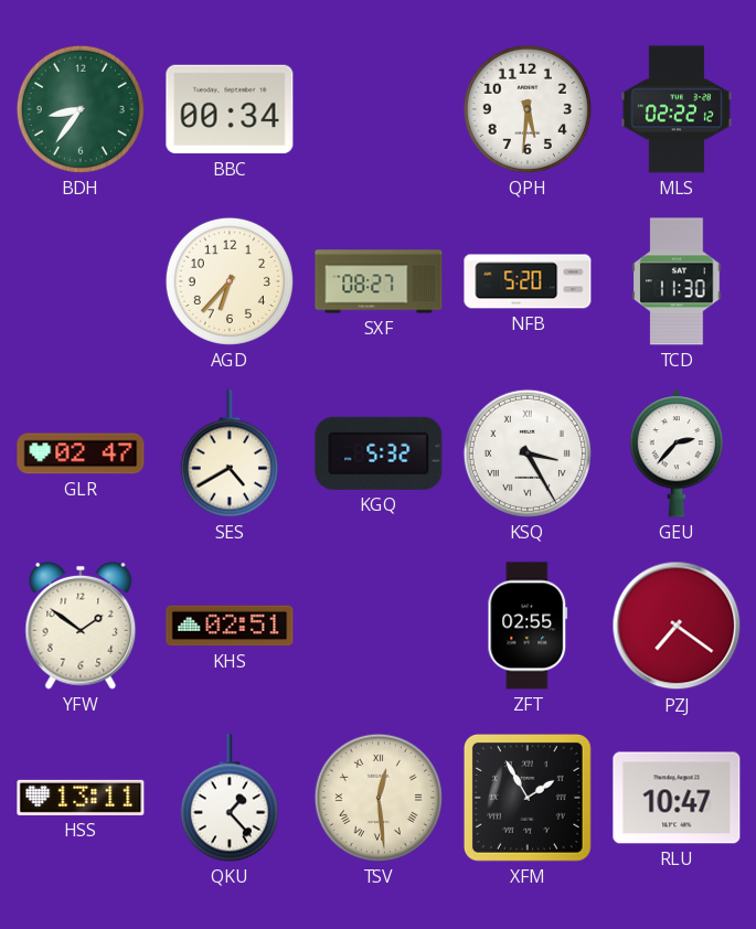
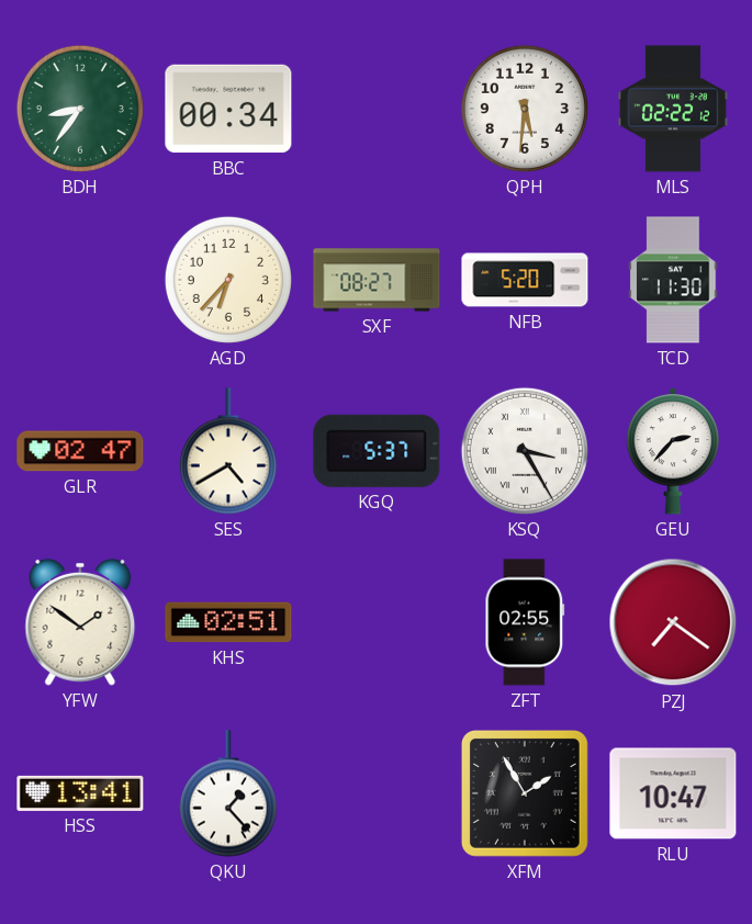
KGQ: 5:32 -> 5:37 (377, 451)
HSS: 13:11 -> 13:41 (80, 793)
TSV: 12:29 -> none (379, 798)
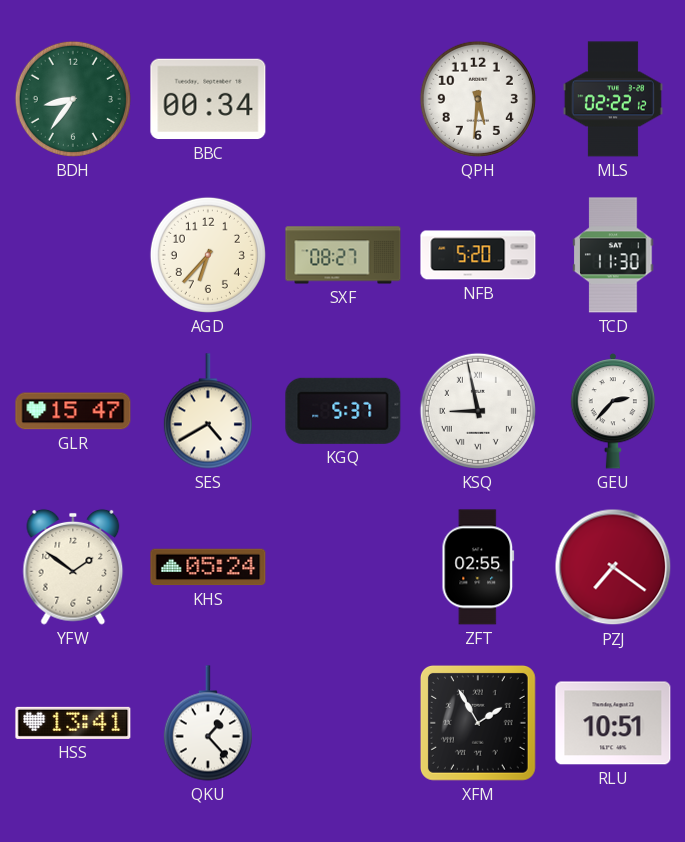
GLR: 02:47 -> 15:47 (73, 411)
KSQ: 3:25 -> 8:58 (478, 411)
KHS: 02:51 -> 05:24 (208, 567)
RLU: 10:47 -> 10:51 (613, 723)
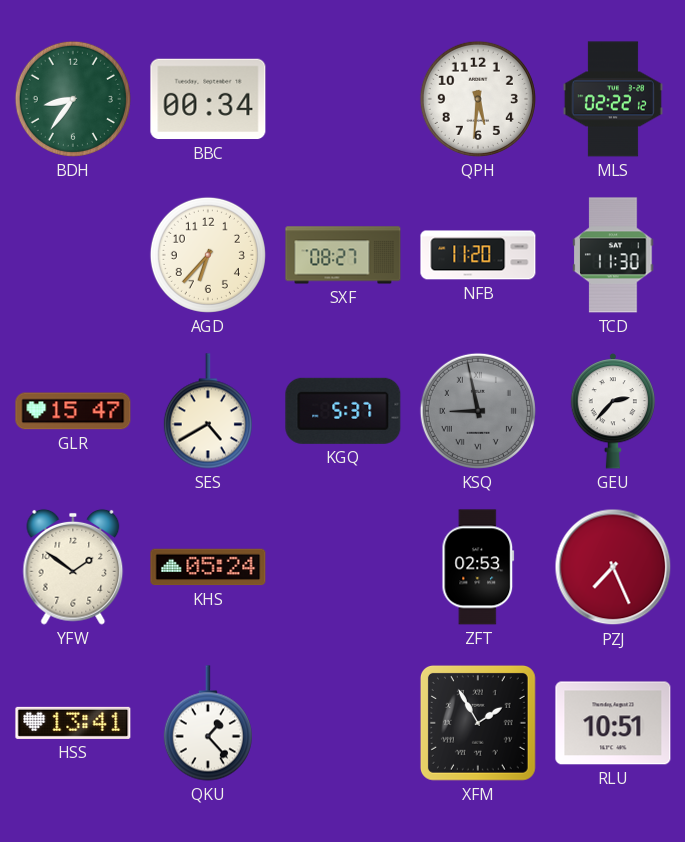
NFB: 5:20 -> 11:20 (478, 255)
KSQ dial: white -> grey (478, 411)
ZFT: 02:55 -> 02:53 (478, 567)
PZJ: 7:21 -> 7:26 (613, 567)
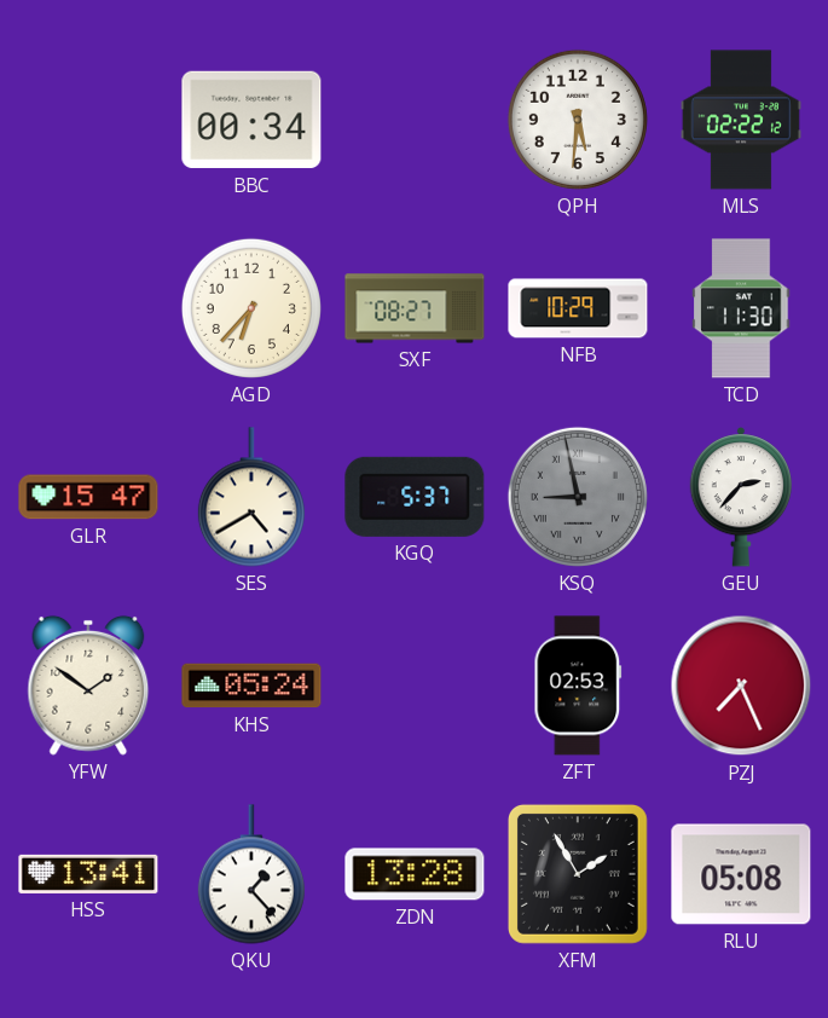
BDH: 8:36 -> none (73, 99)
NFB: 11:20 -> 10:29 (578, 308)
ZDN: none -> 13:28 (415, 874)
RLU: 10:51 -> 05:08 (741, 874)
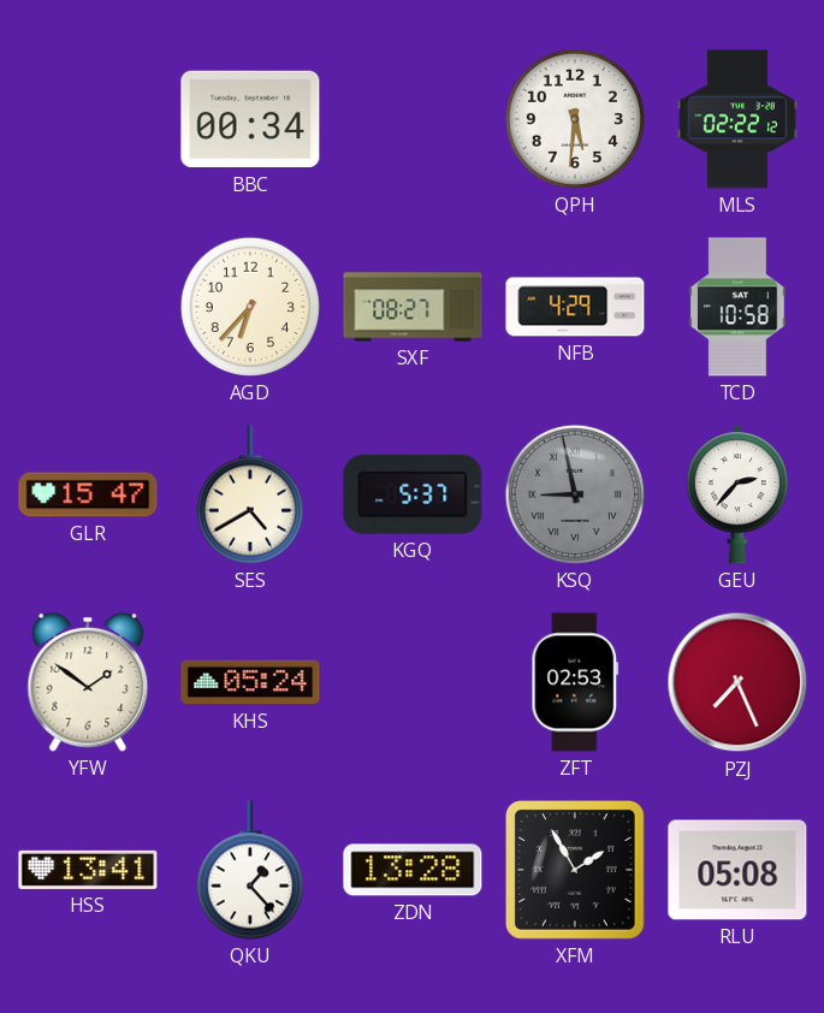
NFB: 10:29 -> 4:29 (575, 307)
TCD: 11:30 -> 10:58 (737, 307)
